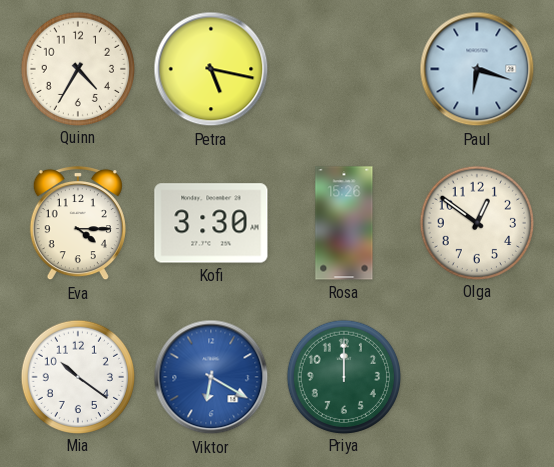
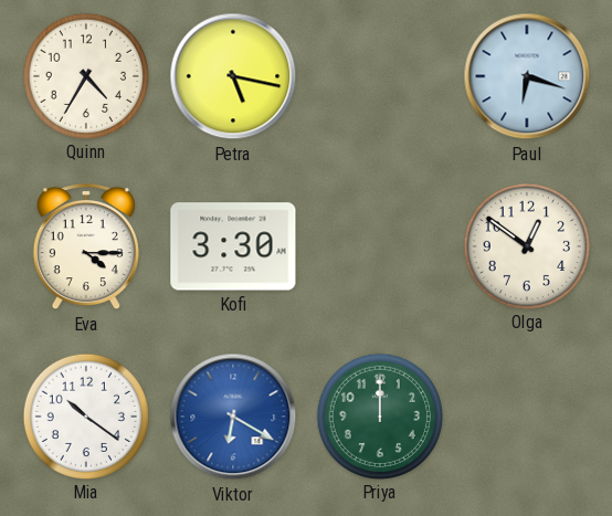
Rosa: 15:26 -> none (344, 223)
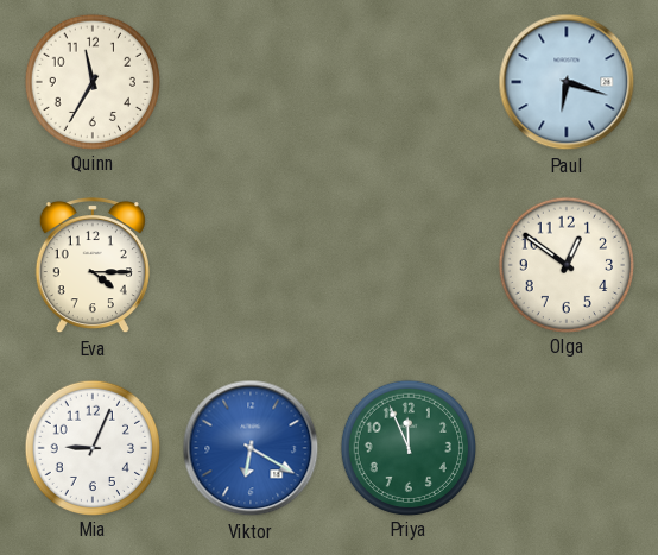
Quinn: 4:35 -> 11:35 (91, 81)
Petra: 5:17 -> none (233, 76)
Kofi: 3:30 -> none (233, 246)
Mia: 10:21 -> 9:04 (91, 447)
Priya: 12:00 -> 11:56 (407, 447)
